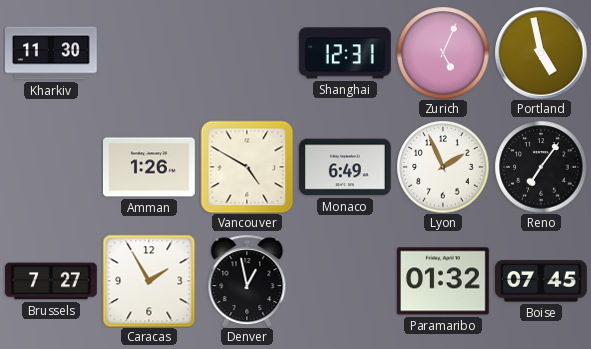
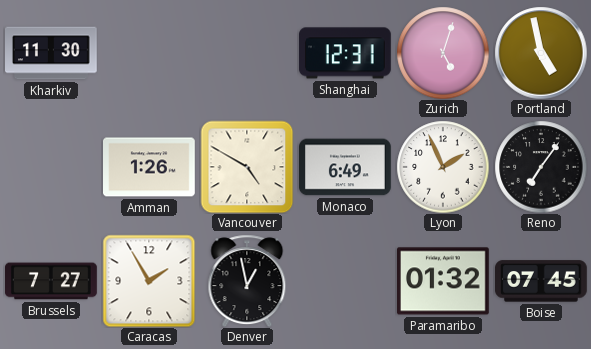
Zurich: 5:04 -> 5:03 (443, 53)
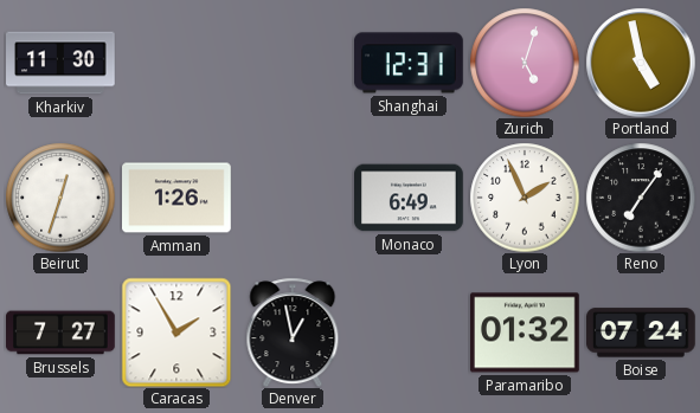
Beirut: none -> 12:33 (60, 198)
Vancouver: 4:50 -> none (247, 167)
Boise: 07:45 -> 07:24 (642, 333)
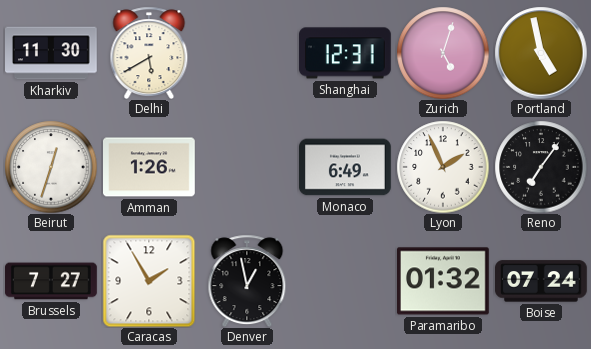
Delhi: none -> 5:40 (149, 53)
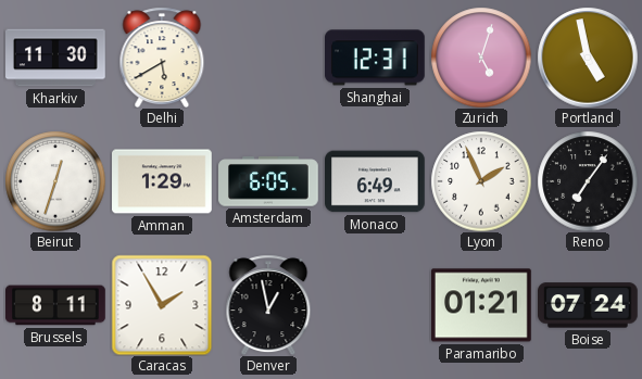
Amman: 1:26 -> 1:29 (163, 181)
Amsterdam: none -> 6:05 (269, 181)
Brussels: 7:27 -> 8:11 (56, 305)
Paramaribo: 01:32 -> 01:21 (482, 305)
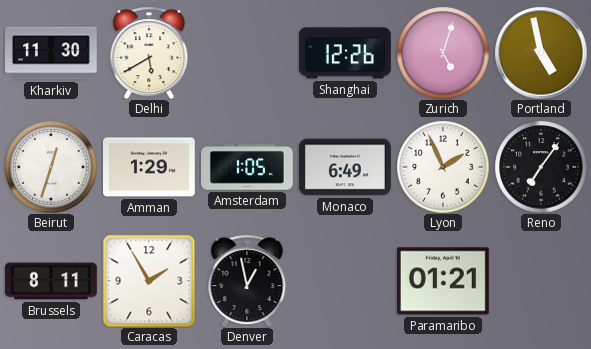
Shanghai: 12:31 -> 12:26 (346, 53)
Amsterdam: 6:05 -> 1:05 (248, 167)
Boise: 07:24 -> none (589, 305)
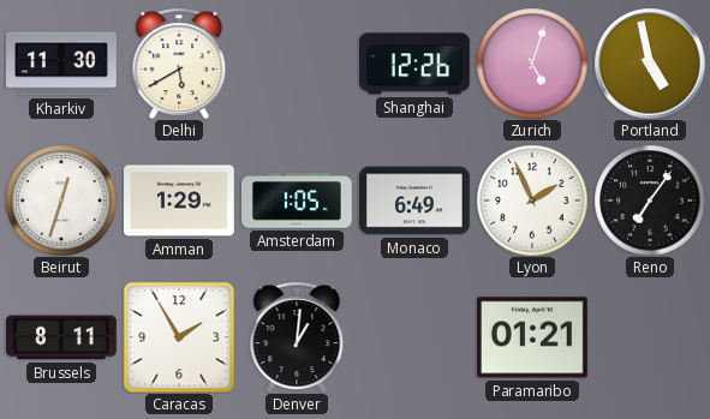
Denver: 12:58 -> 1:01 (297, 337)
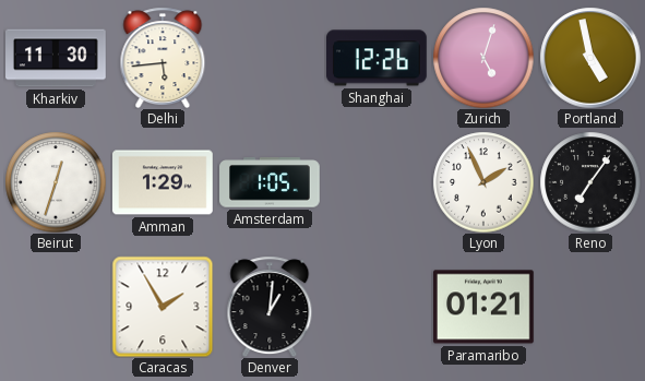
Delhi: 5:40 -> 5:44 (163, 58)
Monaco: 6:49 -> none (416, 200)
Brussels: 8:11 -> none (62, 337)
